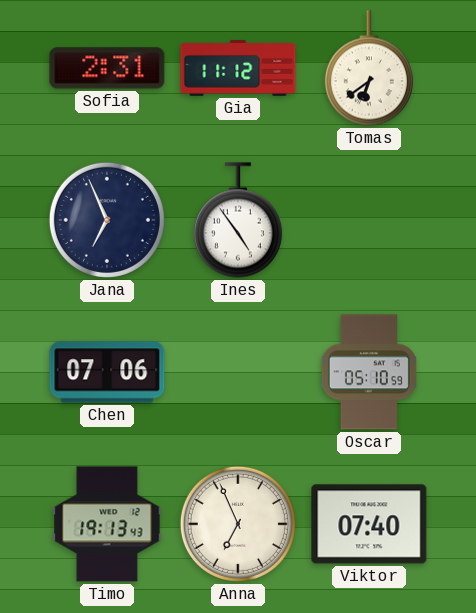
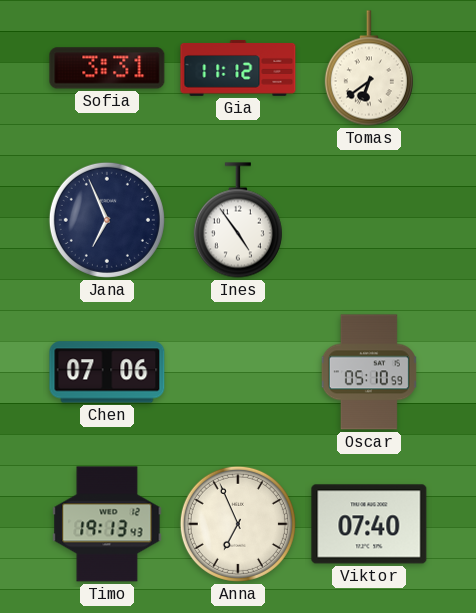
Sofia: 2:31 -> 3:31 (107, 68)
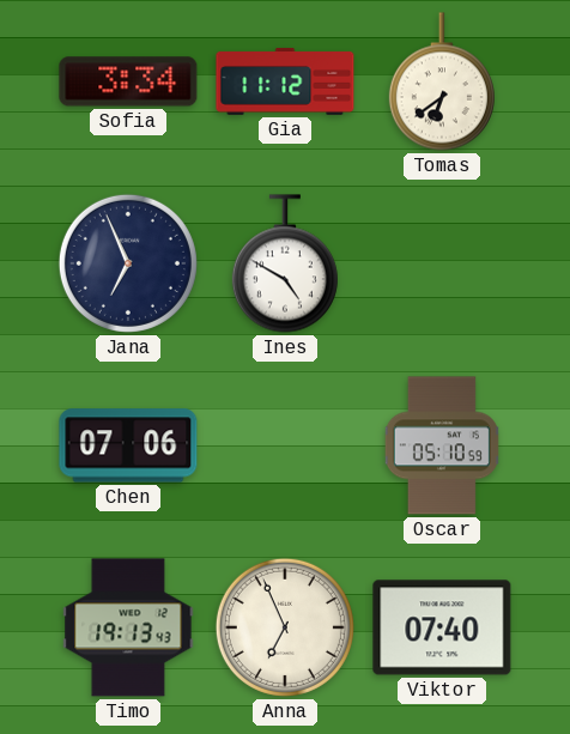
Sofia: 3:31 -> 3:34 (128, 81)
Ines: 4:54 -> 4:50 (285, 263)
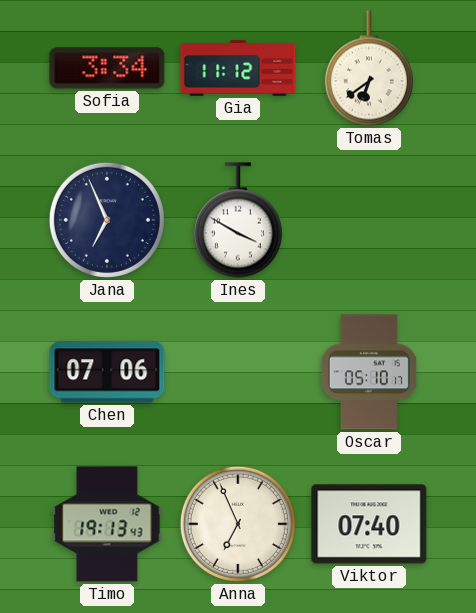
Ines: 4:50 -> 3:50 (238, 220)
Oscar: 05:10:59 -> 05:10:17 (369, 372)
